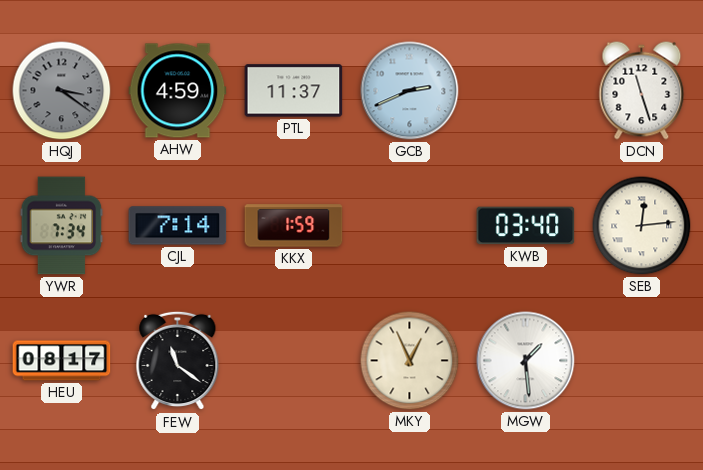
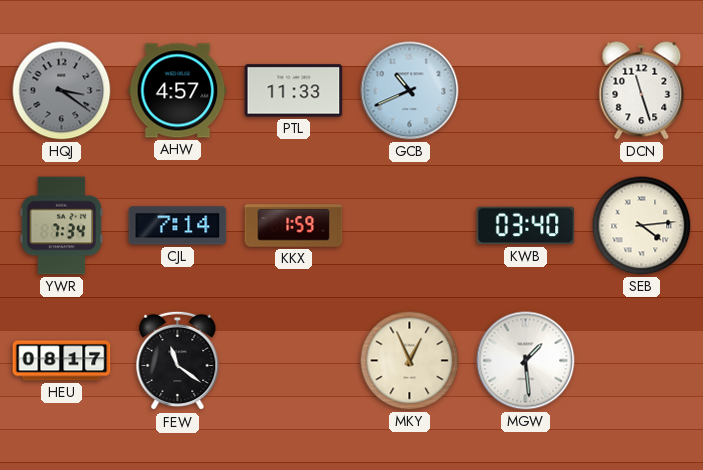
AHW: 4:59 -> 4:57 (178, 91)
PTL: 11:37 -> 11:33 (294, 91)
GCB: 2:41 -> 10:41 (410, 91)
SEB: 12:14 -> 4:14 (642, 226)
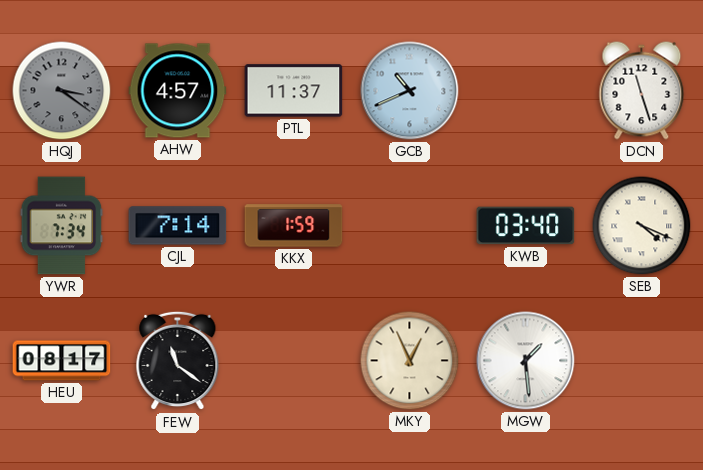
PTL: 11:33 -> 11:37 (294, 91)
SEB: 4:14 -> 4:19 (642, 226)
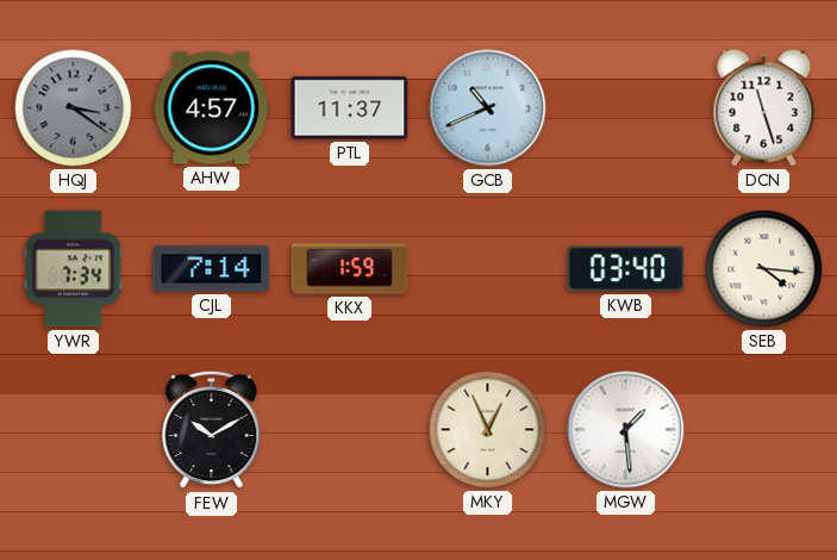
SEB: 4:19 -> 4:16 (764, 269)
HEU: 08:17 -> none (62, 361)
FEW: 11:21 -> 10:10 (212, 430)
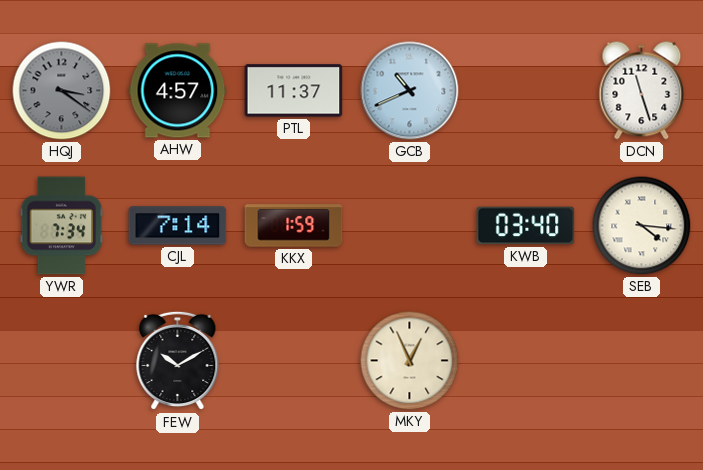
MGW: 1:29 -> none (626, 430)
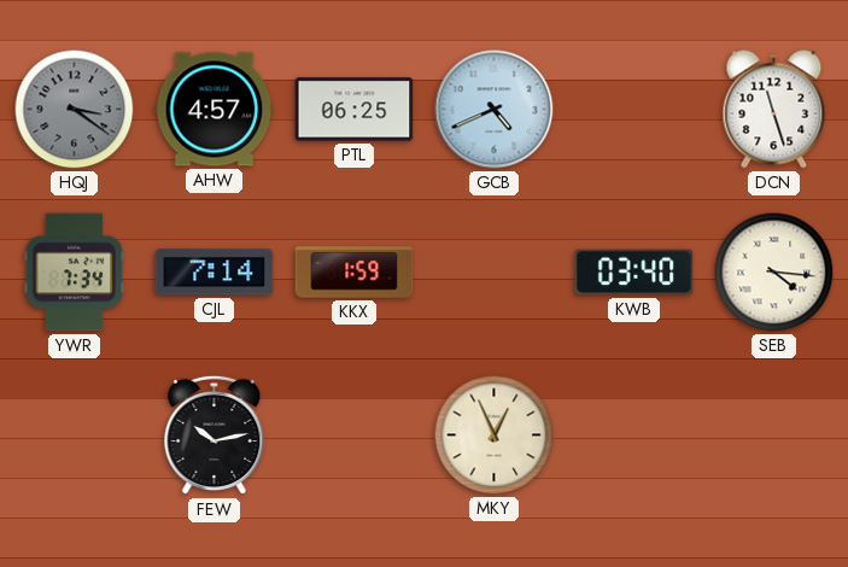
PTL: 11:37 -> 06:25 (355, 110)
GCB: 10:41 -> 4:41 (495, 110)
FEW: 10:10 -> 10:13 (215, 436)
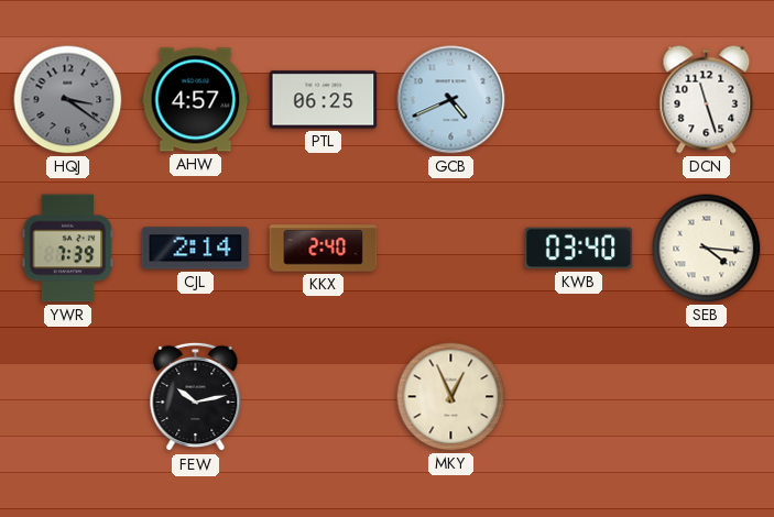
YWR: 7:34 -> 7:39 (68, 249)
CJL: 7:14 -> 2:14 (196, 249)
KKX: 1:59 -> 2:40 (324, 249)
